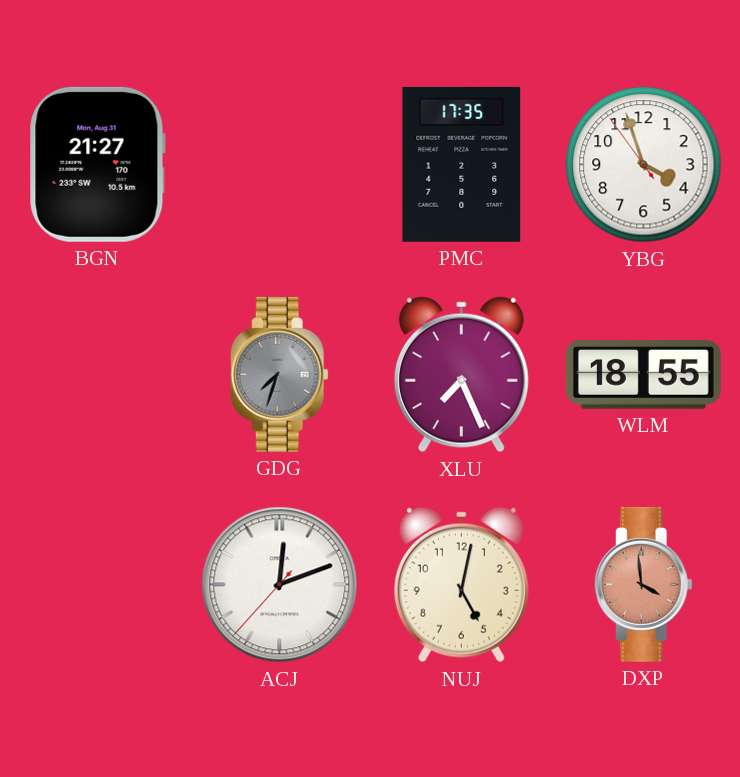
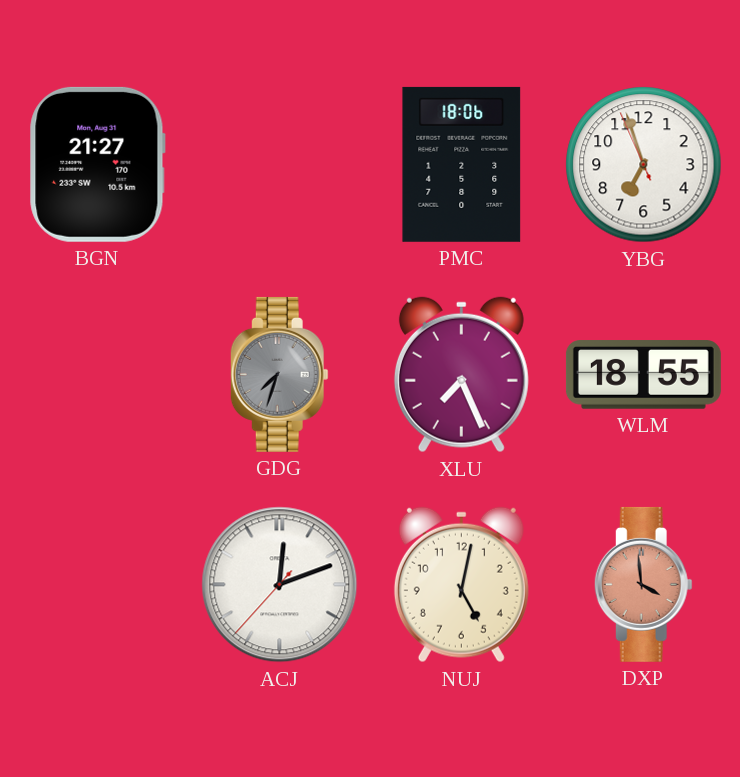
PMC: 17:35 -> 18:06 (462, 164)
YBG: 3:56 -> 6:56 (644, 165)
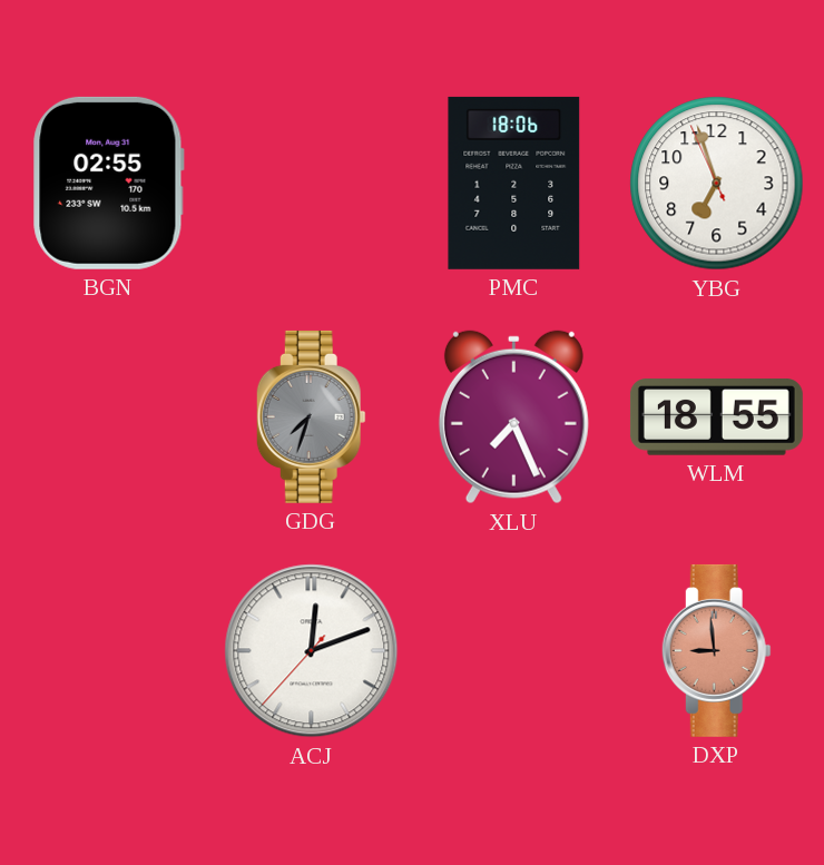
BGN: 21:27 -> 02:55 (108, 183)
NUJ: 5:02 -> none (461, 585)
DXP: 3:59 -> 8:59 (716, 650)
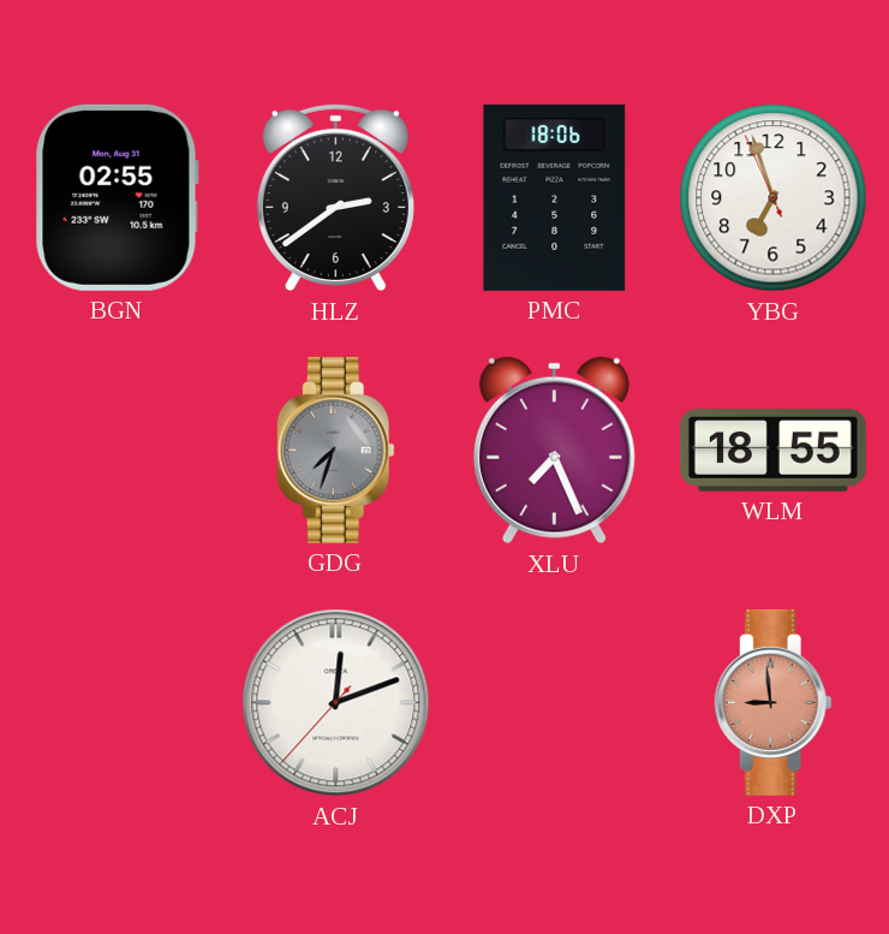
HLZ: none -> 2:39 (335, 198)
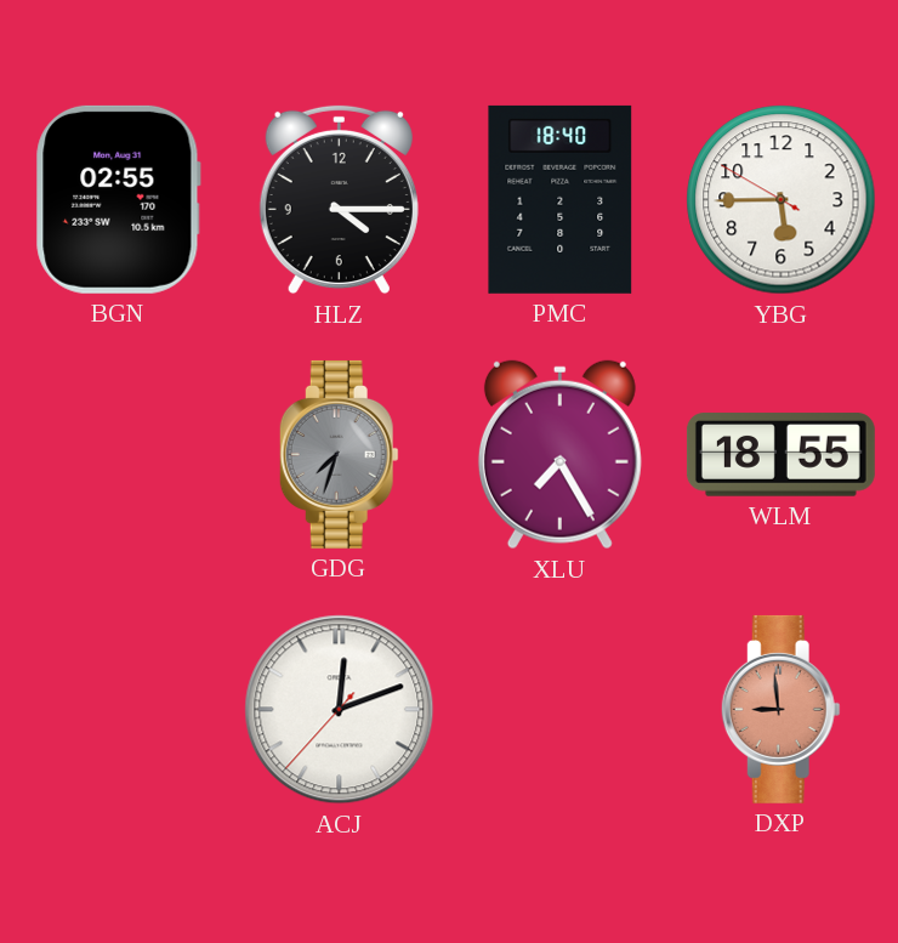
HLZ: 2:39 -> 4:15 (339, 200)
PMC: 18:06 -> 18:40 (561, 199)
YBG: 6:56 -> 5:44 (782, 200)
XLU: 7:26 -> 7:25 (559, 455)
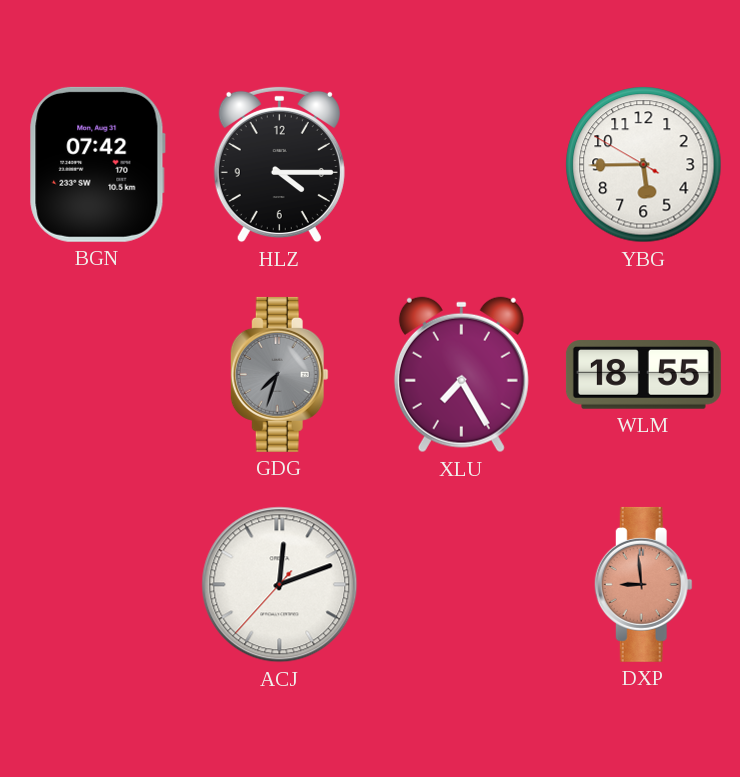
BGN: 02:55 -> 07:42 (97, 164)
PMC: 18:40 -> none (561, 199)
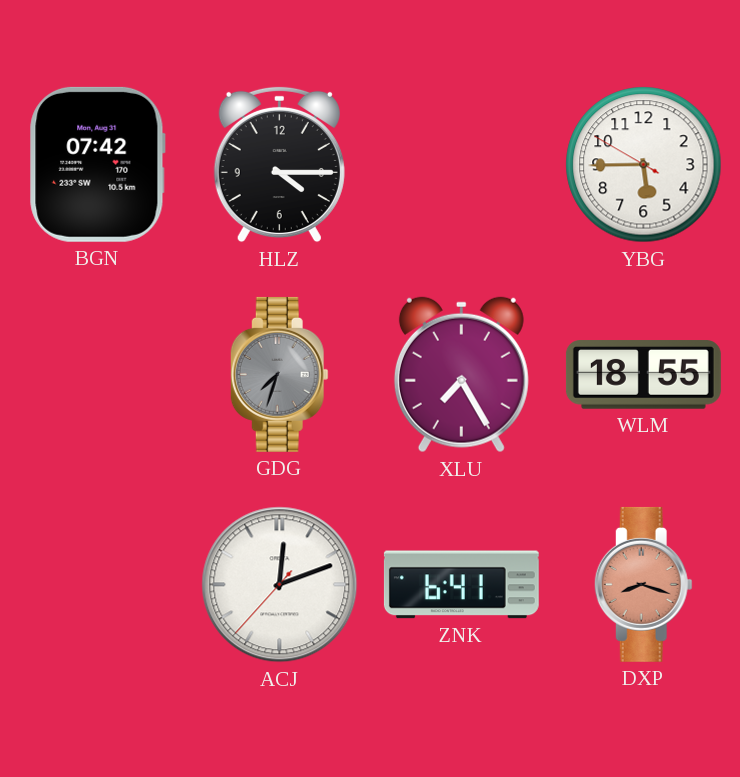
ZNK: none -> 6:41 (461, 585)
DXP: 8:59 -> 8:18 (643, 584)
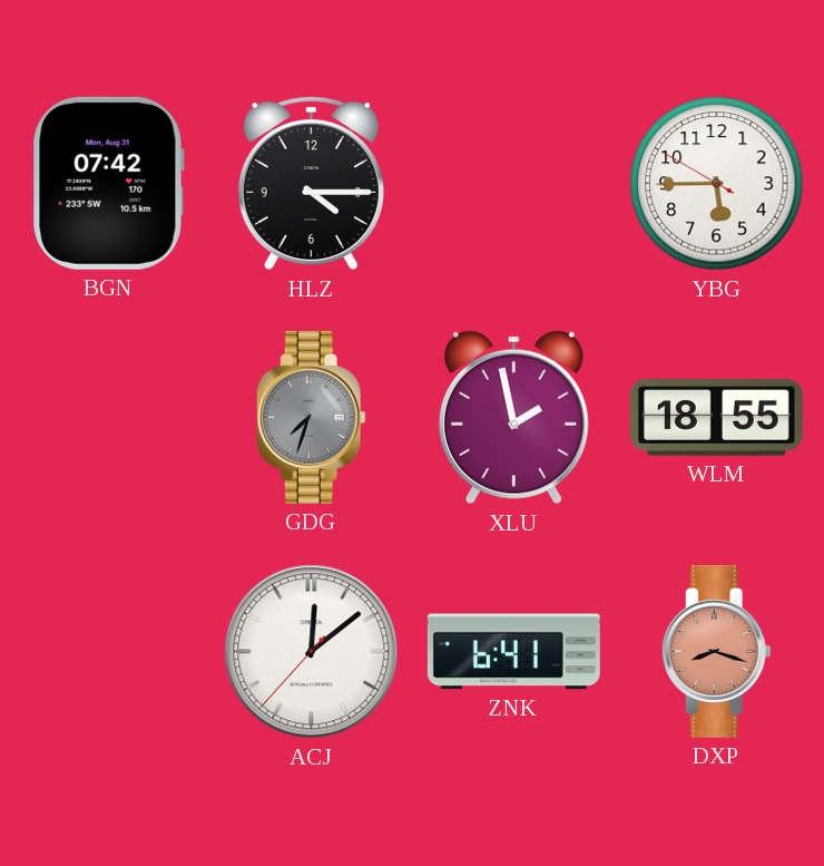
XLU: 7:25 -> 1:58 (513, 418)
ACJ: 12:11 -> 12:08 (312, 652)
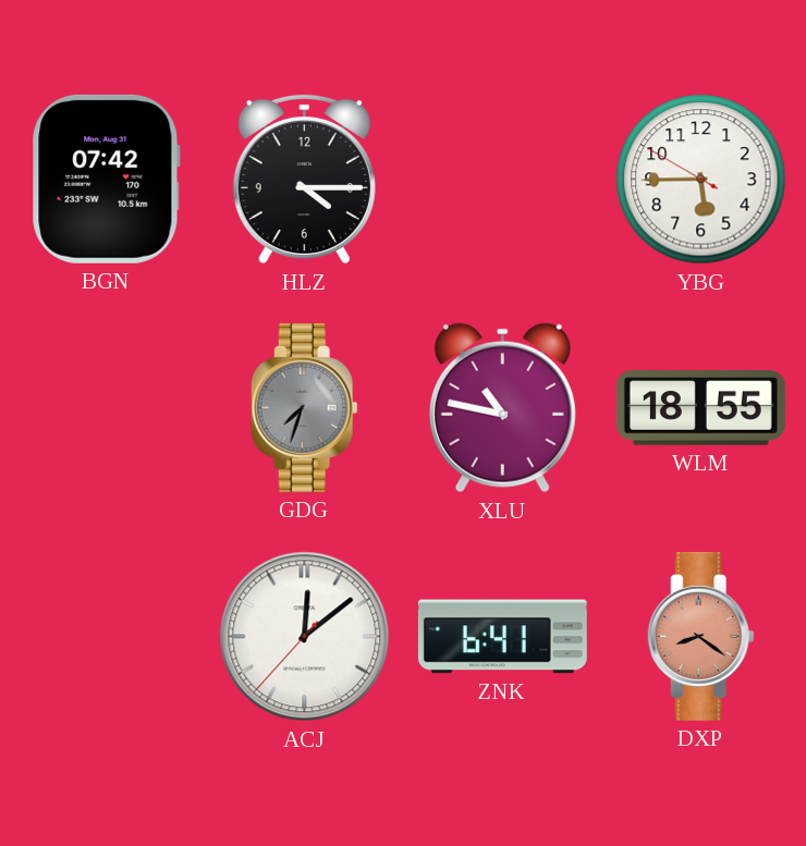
XLU: 1:58 -> 10:47 (502, 408)
DXP: 8:18 -> 8:21 (700, 636)
